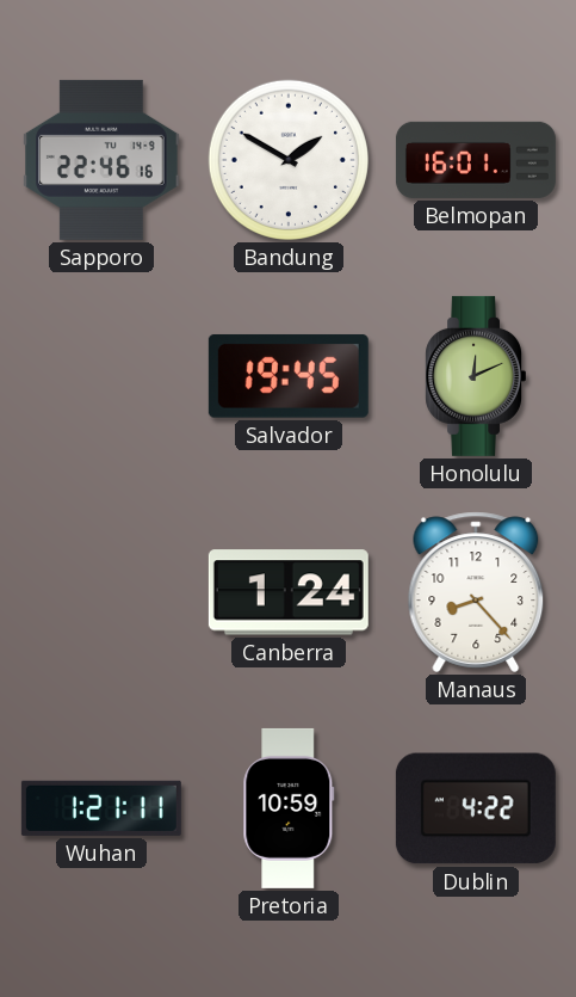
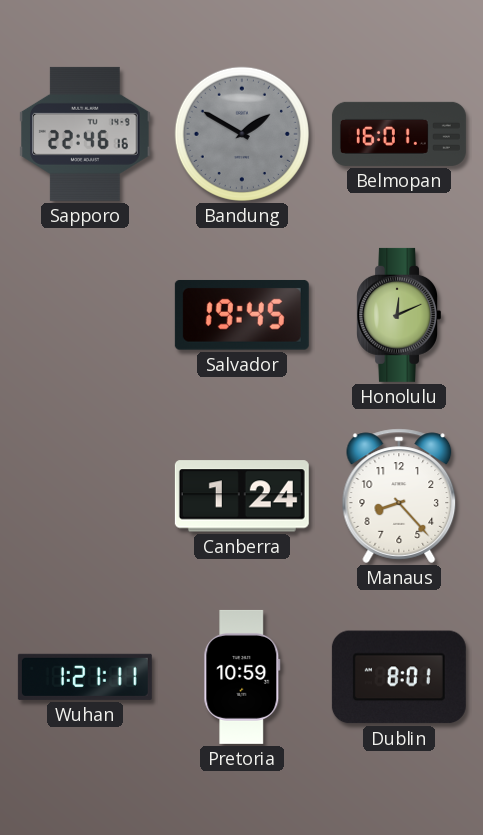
Bandung dial: white -> grey (242, 134)
Dublin: 4:22 -> 8:01 (399, 677)
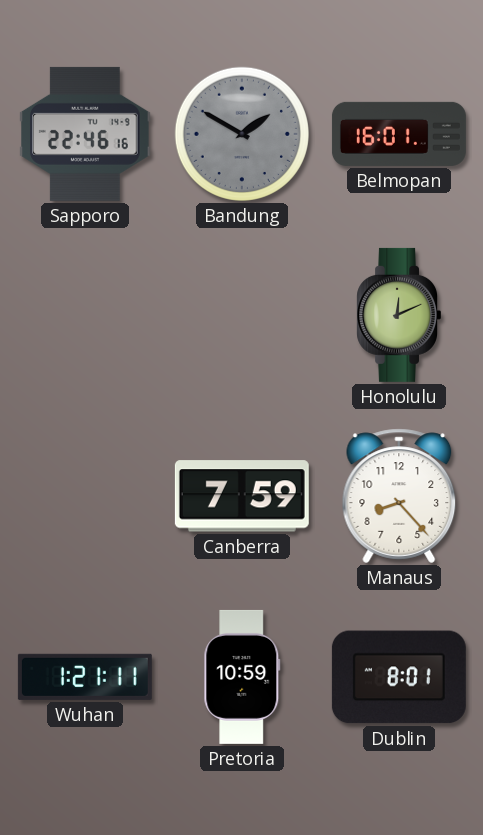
Salvador: 19:45 -> none (242, 315)
Canberra: 1:24 -> 7:59 (242, 496)
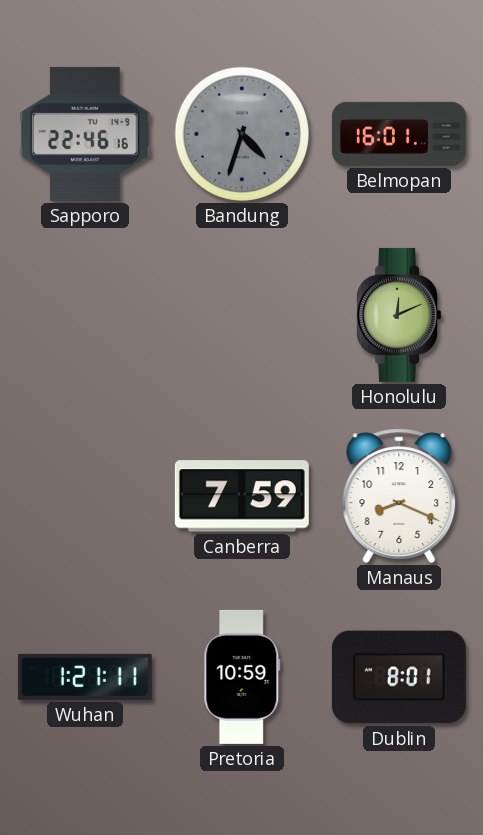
Bandung: 1:50 -> 4:33 (242, 134)
Manaus: 8:23 -> 8:19 (399, 496)
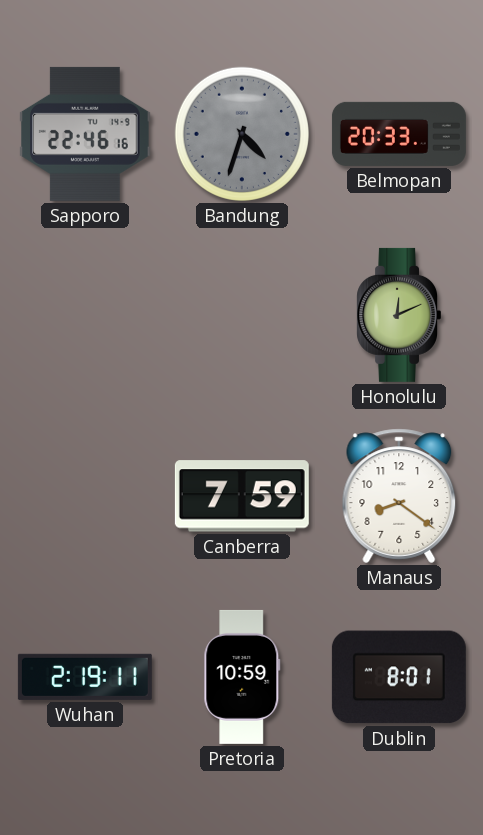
Belmopan: 16:01 -> 20:33 (399, 134)
Manaus: 8:19 -> 8:21 (399, 496)
Wuhan: 1:21 -> 2:19 (85, 677)
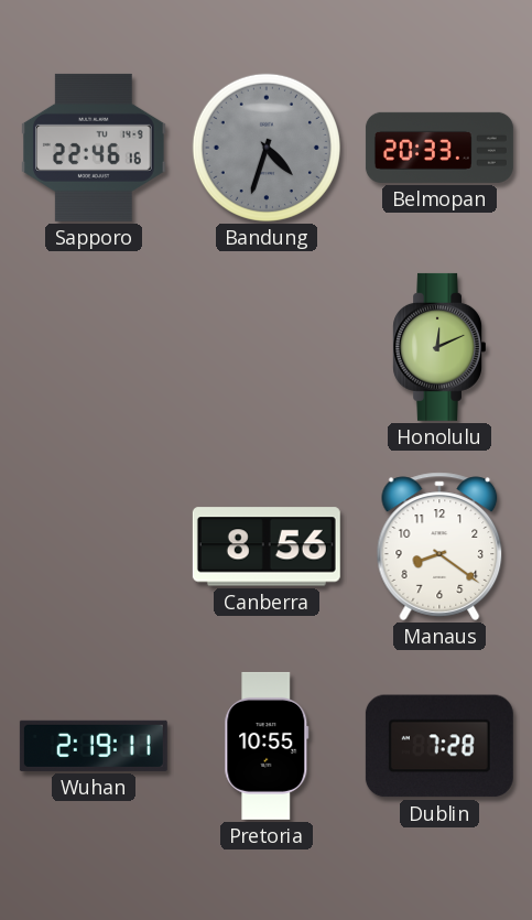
Canberra: 7:59 -> 8:56 (267, 546)
Pretoria: 10:59 -> 10:55 (267, 746)
Dublin: 8:01 -> 7:28 (439, 746)
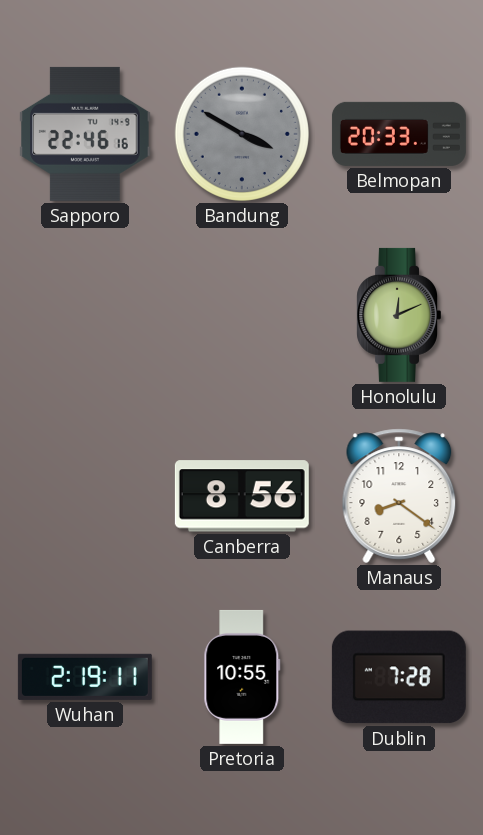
Bandung: 4:33 -> 3:50 (242, 134)
